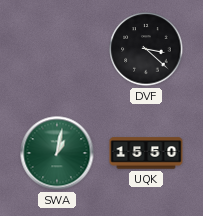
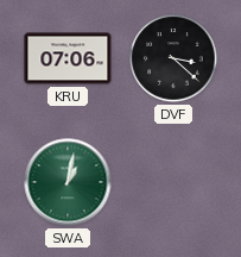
KRU: none -> 07:06 (68, 58)
UQK: 15:50 -> none (146, 153)
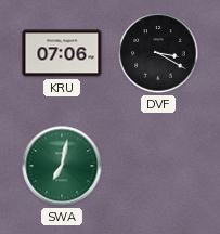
DVF: 3:22 -> 3:20 (158, 53)
SWA: 1:02 -> 7:02 (62, 166)
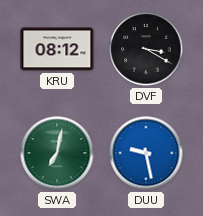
KRU: 07:06 -> 08:12 (57, 49)
DUU: none -> 9:28 (146, 153)
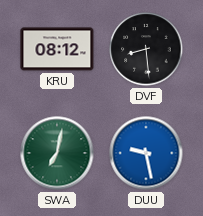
DVF: 3:20 -> 8:29 (146, 49)
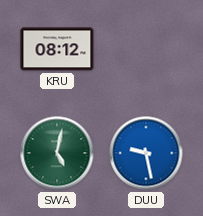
DVF: 8:29 -> none (146, 49)
SWA: 7:02 -> 5:02 (57, 153)
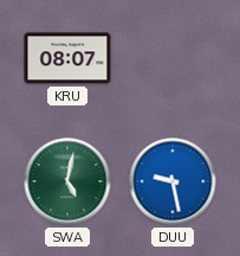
KRU: 08:12 -> 08:07 (67, 58)
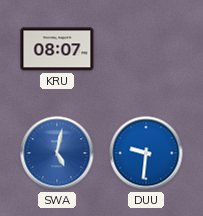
SWA dial: green -> blue (57, 153)
DUU: 9:28 -> 9:31 (146, 153)
